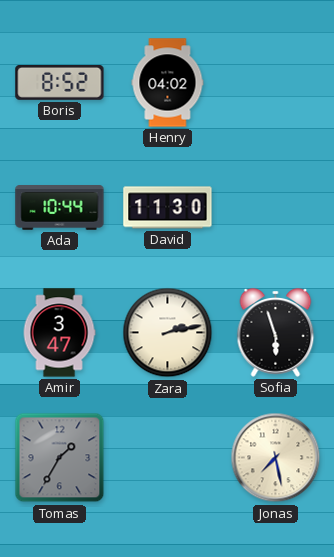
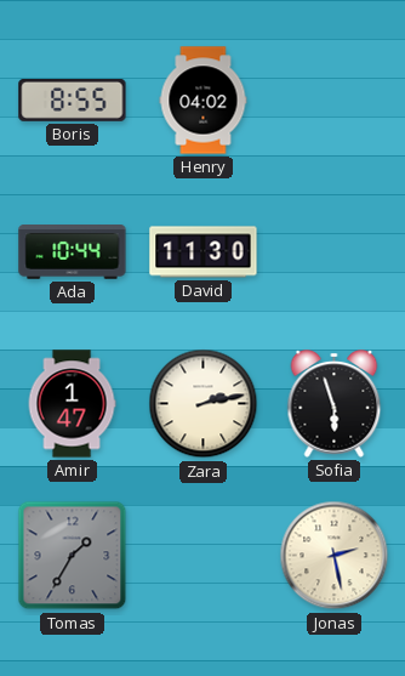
Boris: 8:52 -> 8:55 (73, 100)
Amir: 3:47 -> 1:47 (72, 404)
Jonas: 7:28 -> 2:28 (335, 556)
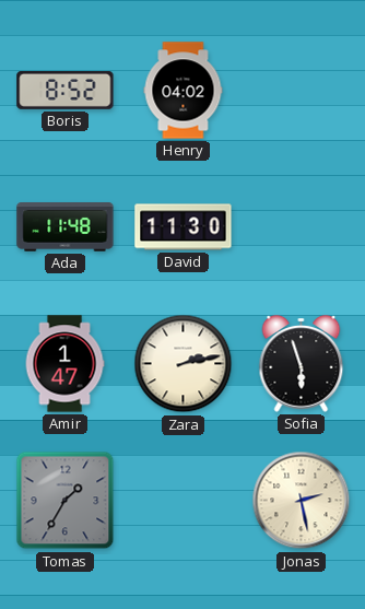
Boris: 8:55 -> 8:52 (66, 90)
Ada: 10:44 -> 11:48 (66, 227)
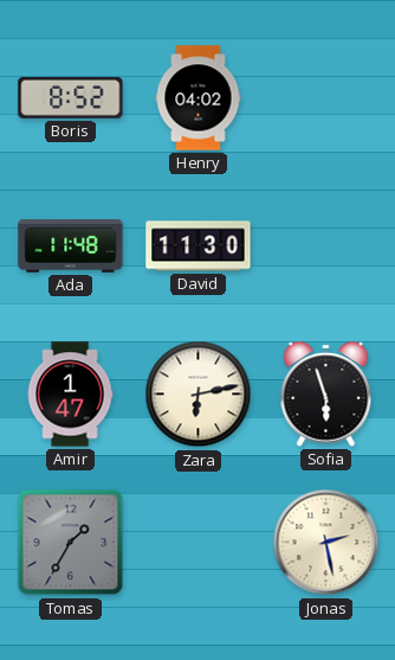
Zara: 2:13 -> 6:13 (199, 395)
